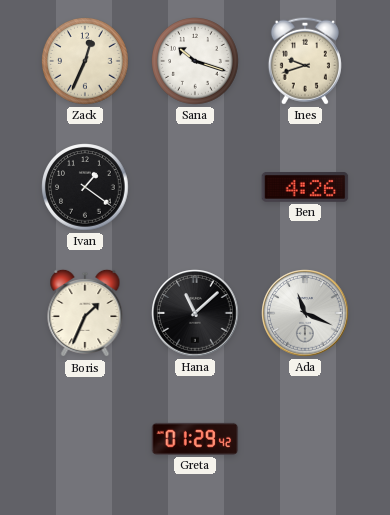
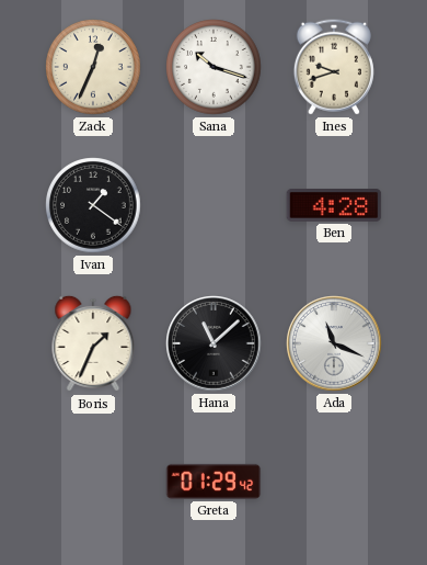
Ben: 4:26 -> 4:28 (334, 206)
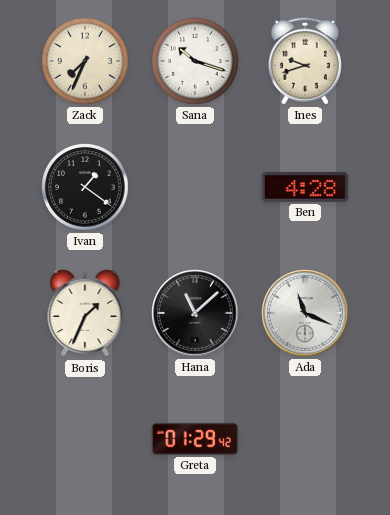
Zack: 12:34 -> 7:34 (85, 61)
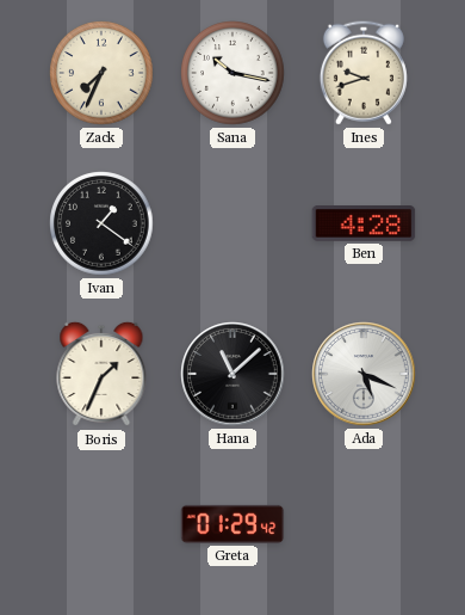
Sana: 10:18 -> 10:17 (232, 73)
Ada: 11:19 -> 5:19 (364, 374)
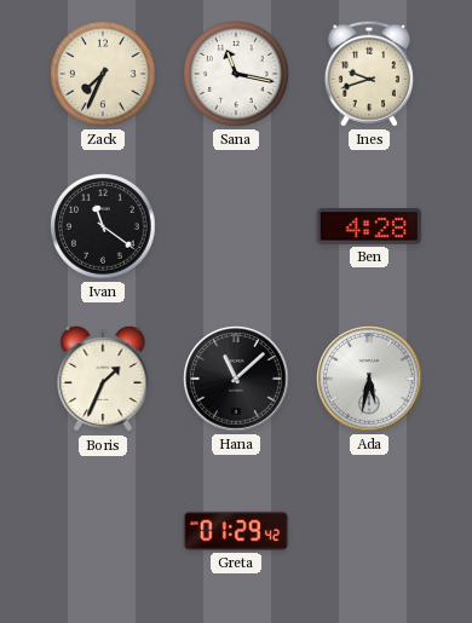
Sana: 10:17 -> 11:17 (236, 74)
Ivan: 1:21 -> 11:21 (103, 226)
Ada: 5:19 -> 5:32 (369, 379)
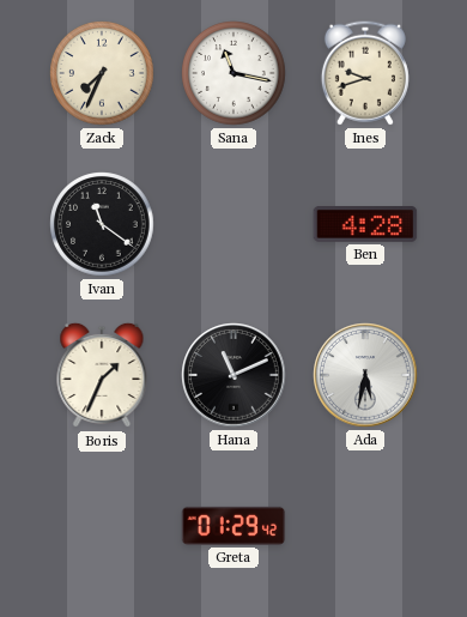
Hana: 11:08 -> 11:11 (233, 375)
